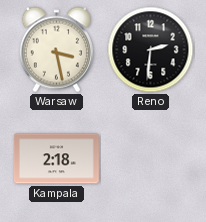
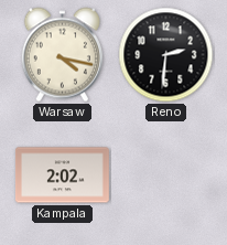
Warsaw: 3:28 -> 4:17 (62, 55)
Kampala: 2:18 -> 2:02 (62, 175)
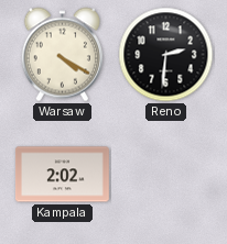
Warsaw: 4:17 -> 4:20 (62, 55)
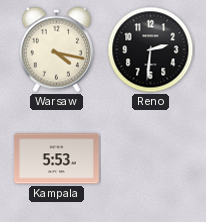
Warsaw: 4:20 -> 4:17 (56, 50)
Kampala: 2:02 -> 5:53 (56, 159)
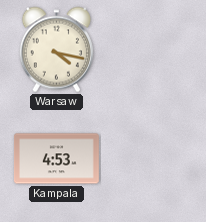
Reno: 2:31 -> none (151, 50)
Kampala: 5:53 -> 4:53 (56, 159)
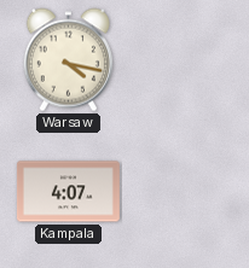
Kampala: 4:53 -> 4:07 (68, 192)
